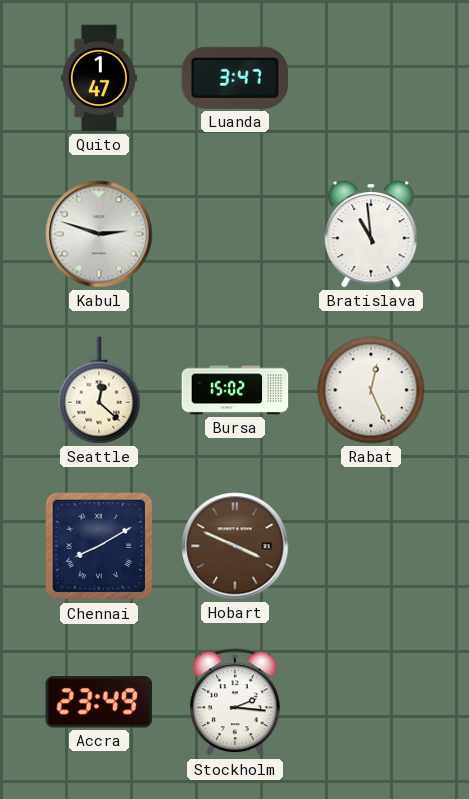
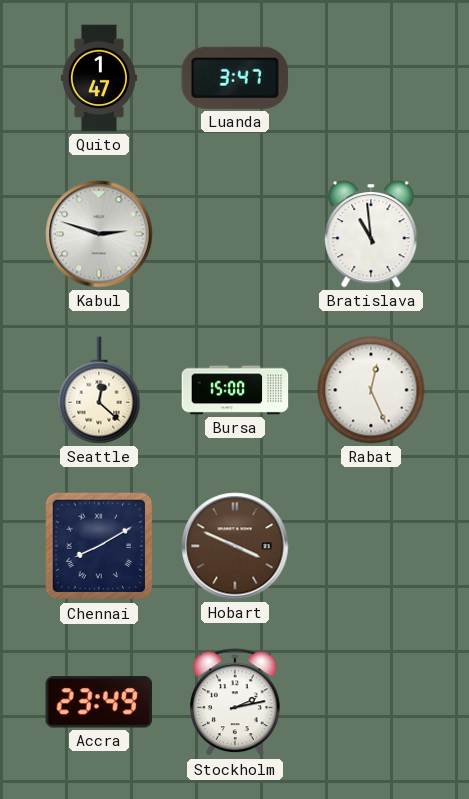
Bursa: 15:02 -> 15:00 (235, 390)
Stockholm: 2:16 -> 2:13 (236, 703)
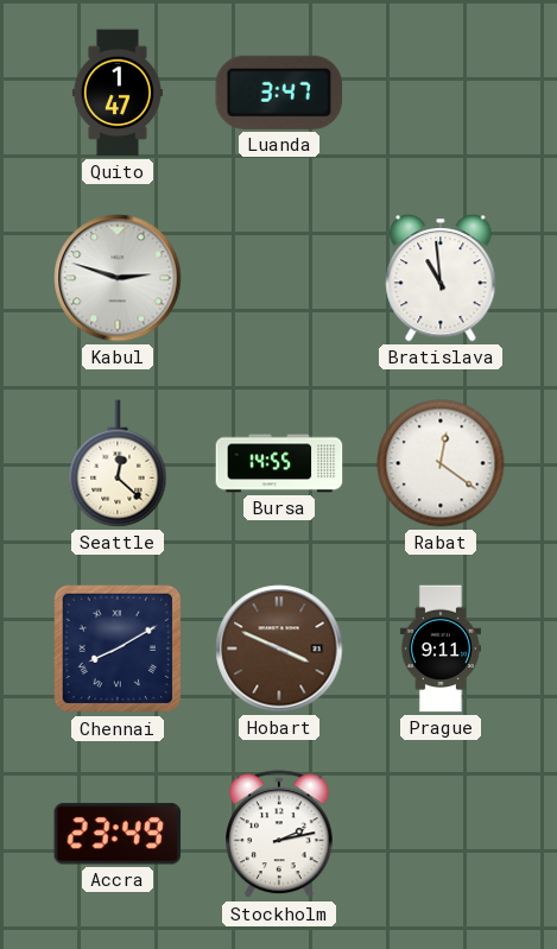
Bursa: 15:00 -> 14:55 (279, 463)
Rabat: 12:26 -> 12:21 (441, 463)
Prague: none -> 9:11 (441, 649)
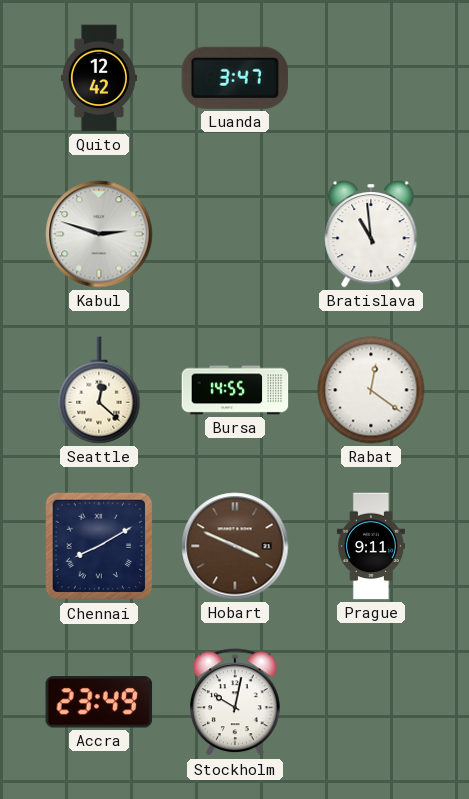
Quito: 1:47 -> 12:42 (99, 78)
Stockholm: 2:13 -> 10:02 (236, 703)
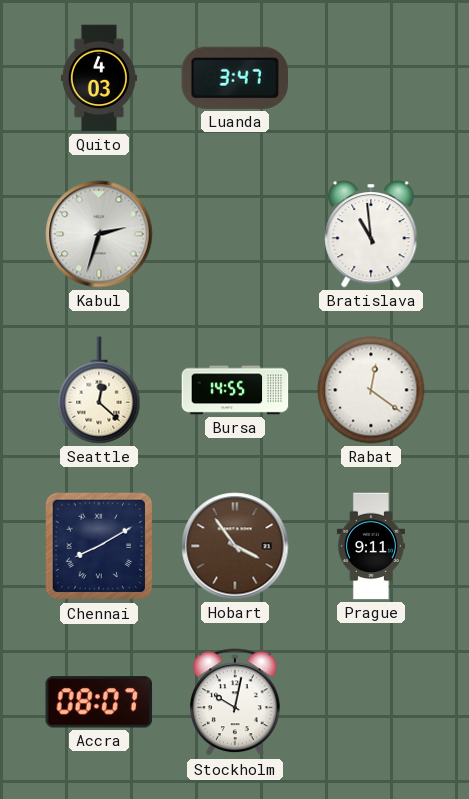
Quito: 12:42 -> 4:03 (99, 78)
Kabul: 2:48 -> 2:33 (99, 234)
Hobart: 3:49 -> 3:54 (235, 546)
Accra: 23:49 -> 08:07 (99, 702)
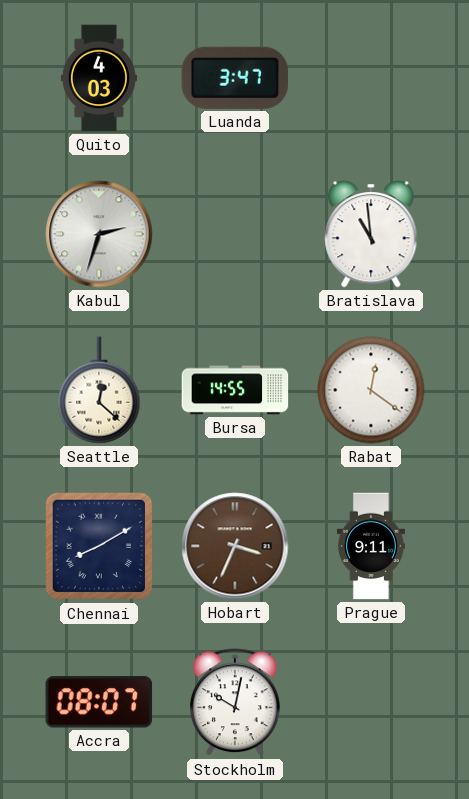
Hobart: 3:54 -> 3:34 (235, 546)
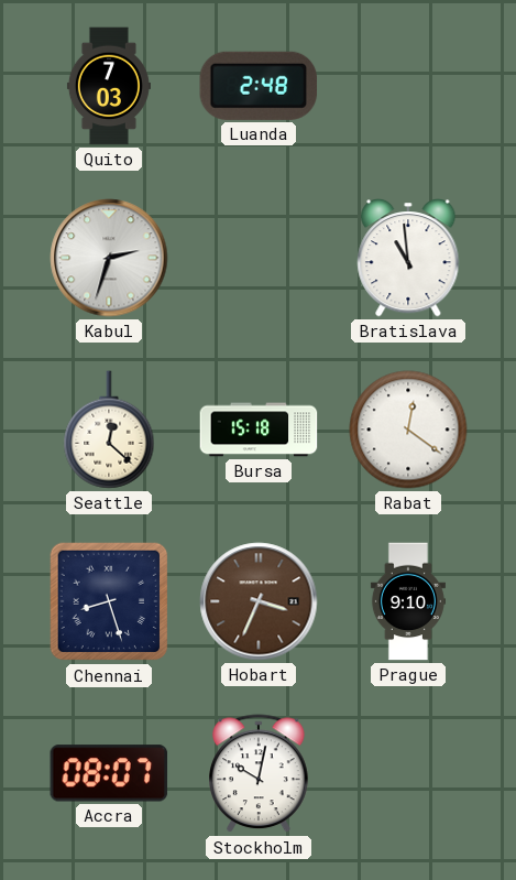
Quito: 4:03 -> 7:03 (109, 86)
Luanda: 3:47 -> 2:48 (259, 86)
Bursa: 14:55 -> 15:18 (259, 430)
Chennai: 8:10 -> 8:27 (109, 601)
Prague: 9:11 -> 9:10 (408, 601)
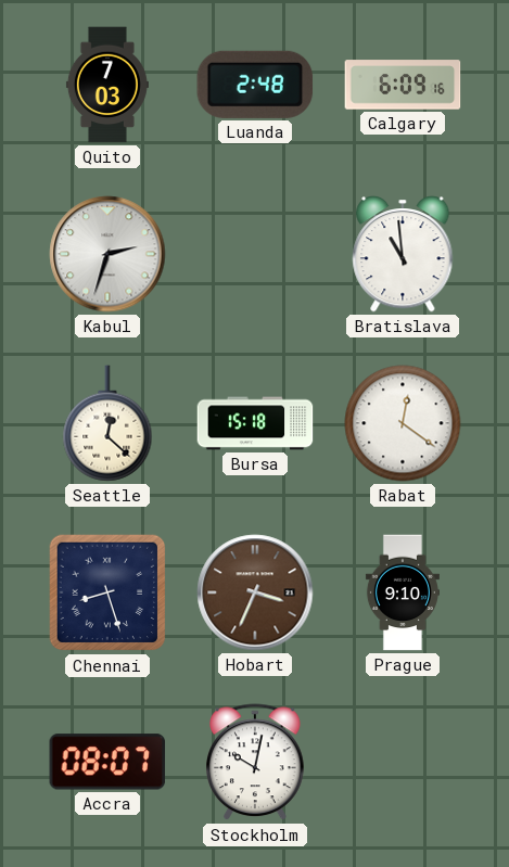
Calgary: none -> 6:09 (403, 85)
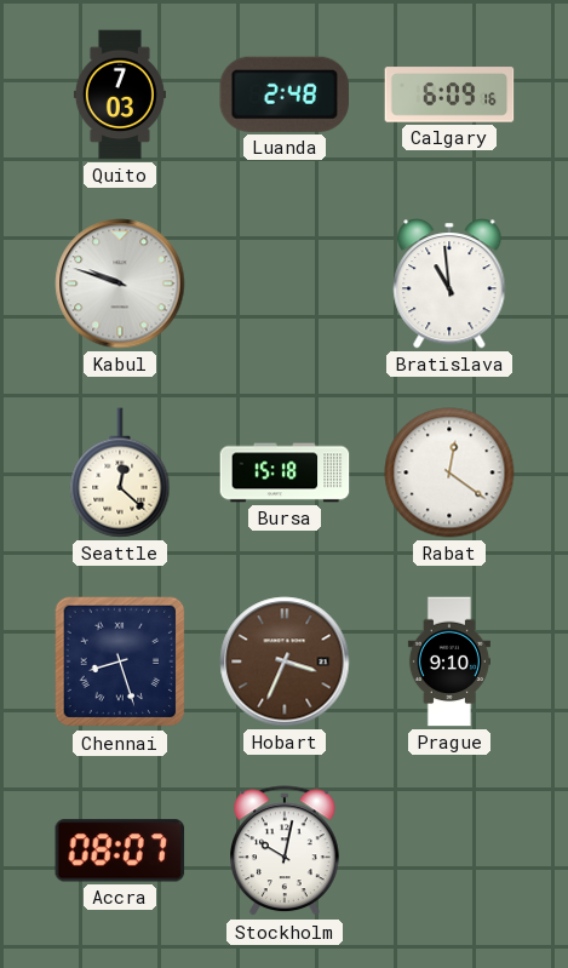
Kabul: 2:33 -> 9:48 (120, 283)
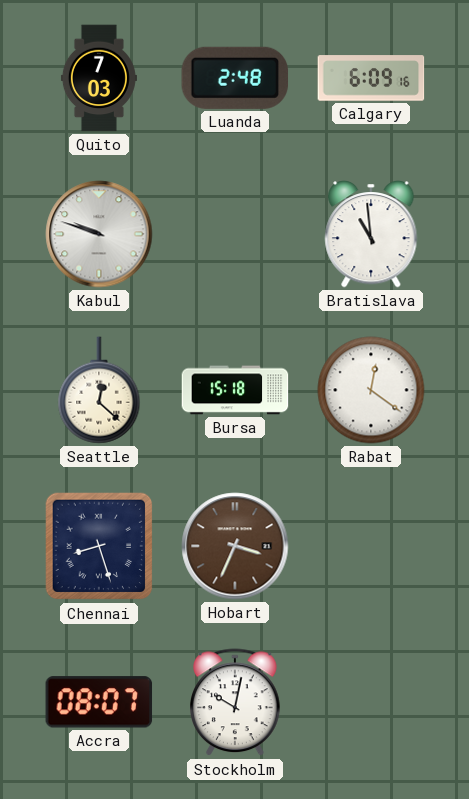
Prague: 9:10 -> none (449, 661)
